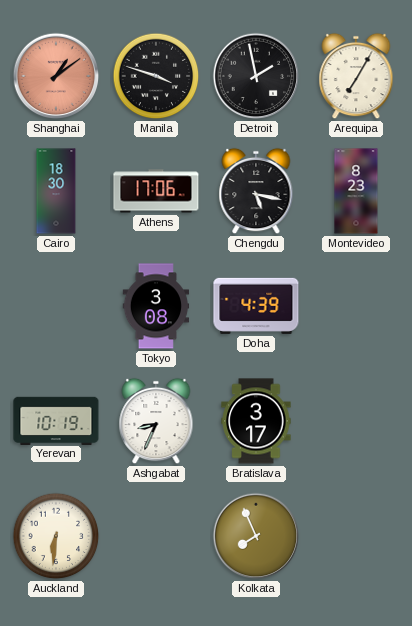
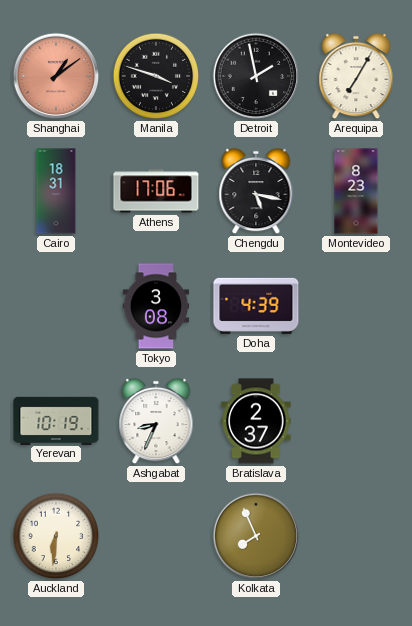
Cairo: 18:30 -> 18:31 (56, 191)
Bratislava: 3:17 -> 2:37 (256, 421)
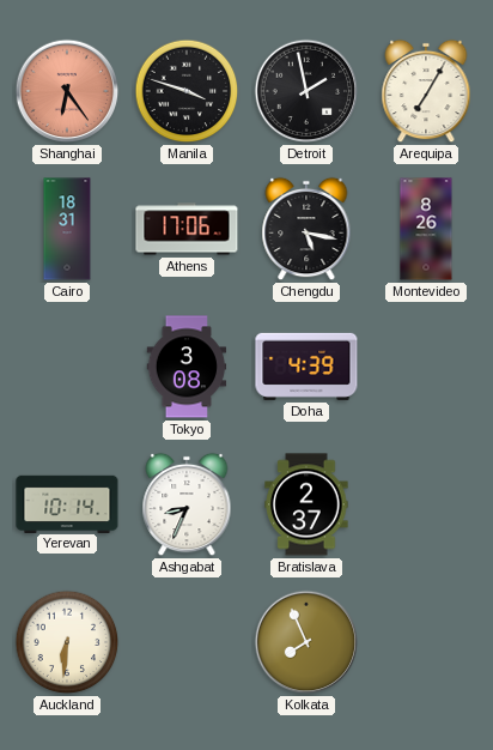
Shanghai: 1:09 -> 6:24 (67, 91)
Montevideo: 8:23 -> 8:26 (426, 229)
Yerevan: 10:19 -> 10:14 (67, 503)
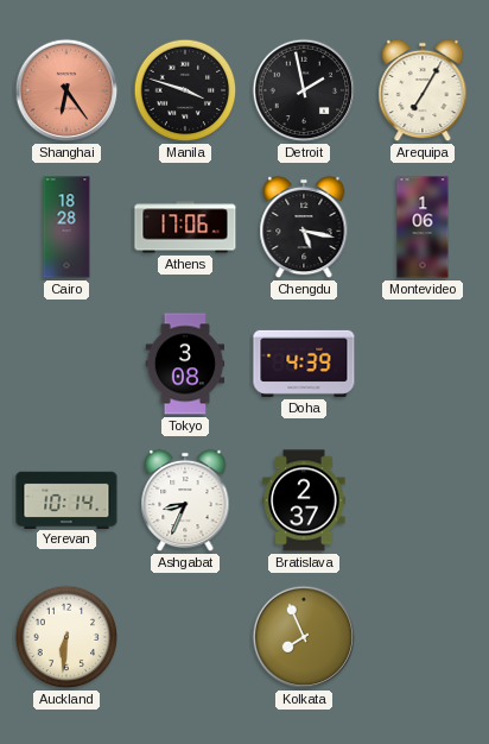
Cairo: 18:31 -> 18:28 (66, 227)
Montevideo: 8:26 -> 1:06 (423, 227)
